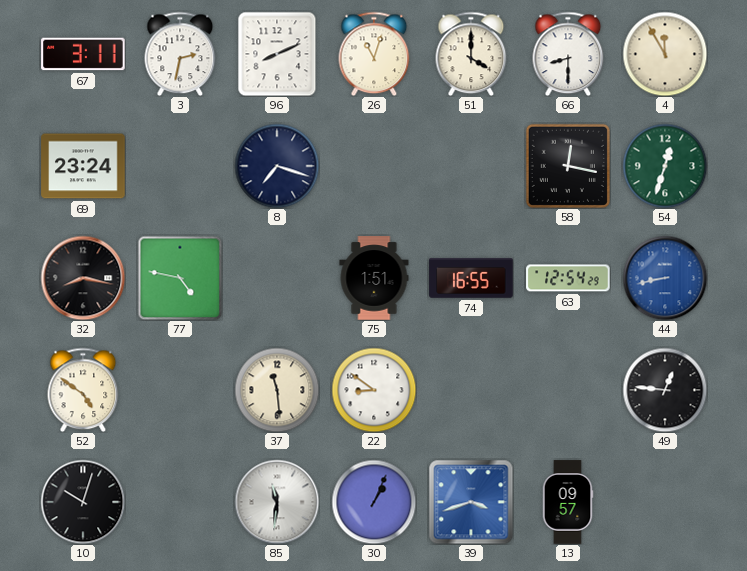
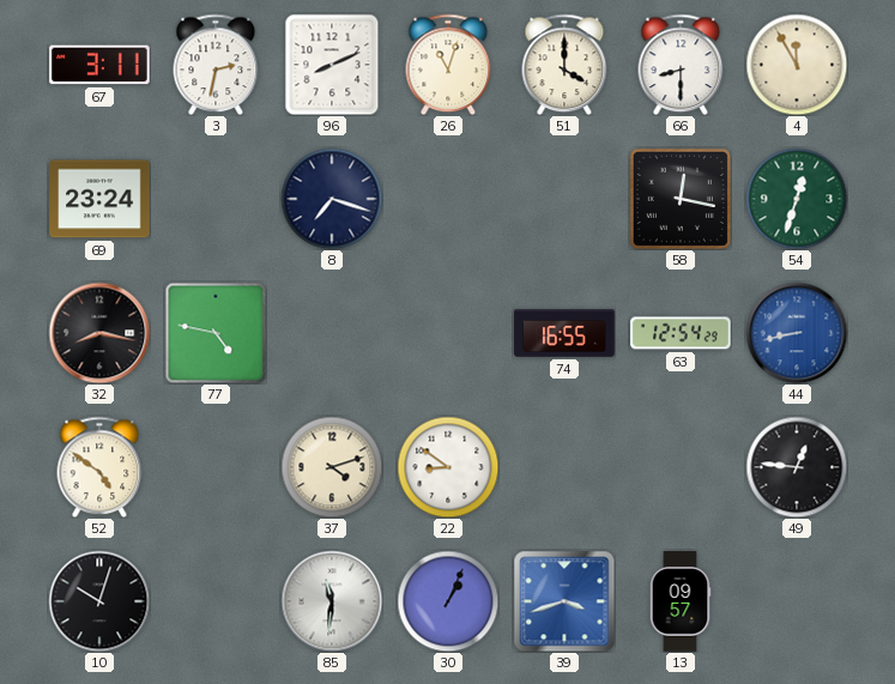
75: 1:51 -> none (374, 278)
37: 11:29 -> 4:12 (332, 467)
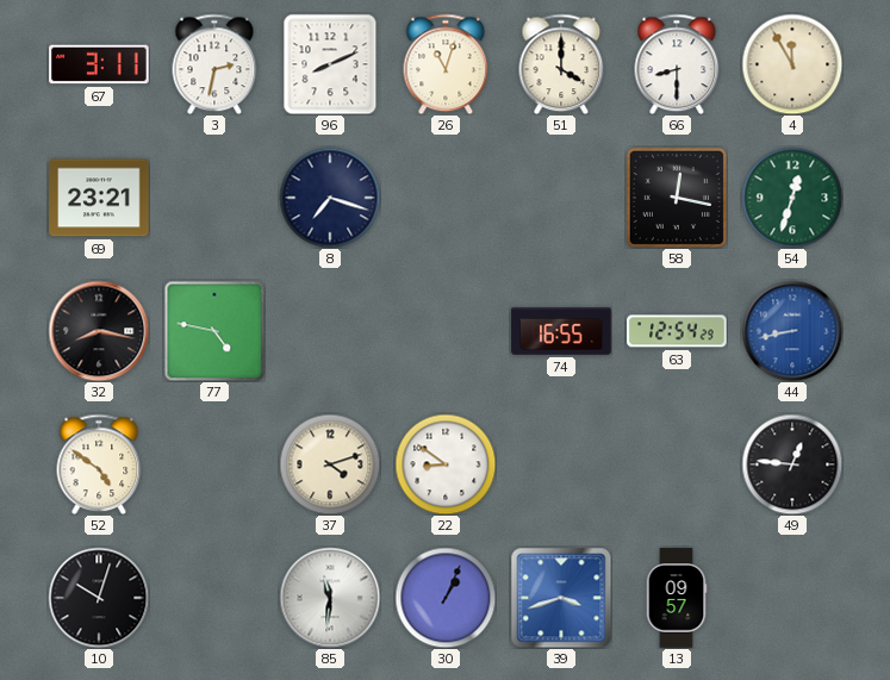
69: 23:24 -> 23:21 (99, 198)
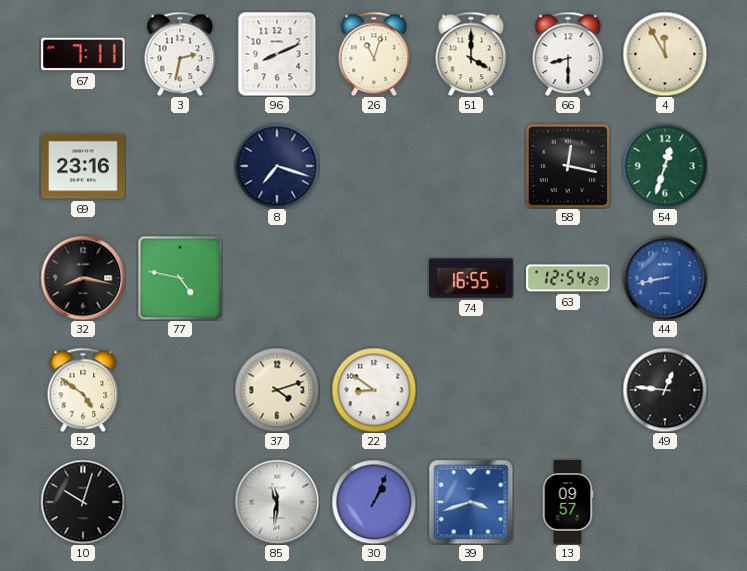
67: 3:11 -> 7:11 (83, 54)
69: 23:21 -> 23:16 (83, 166)
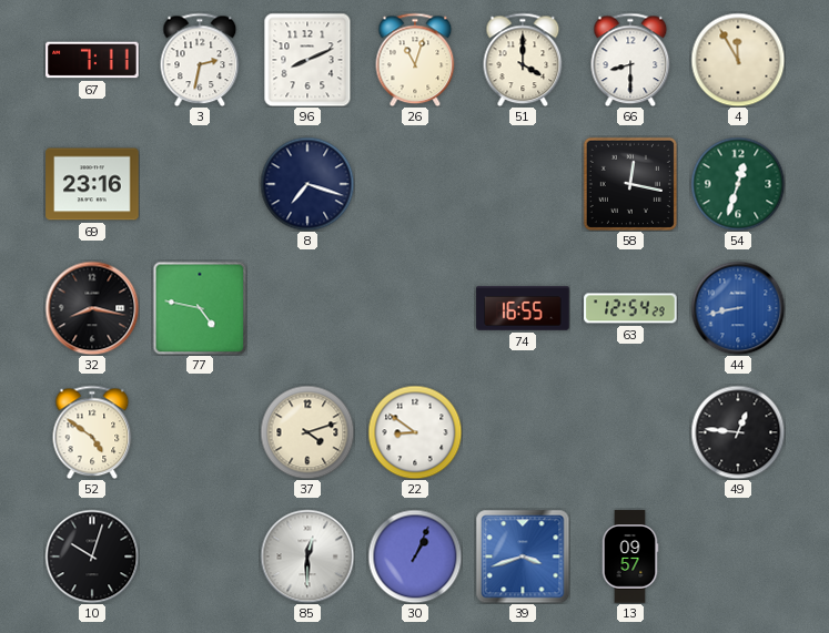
85: 11:31 -> 12:30 (307, 557)
